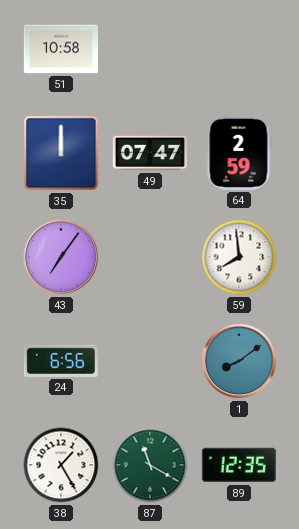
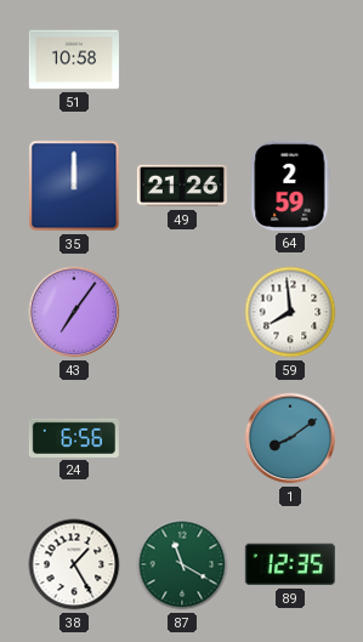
49: 07:47 -> 21:26 (182, 186)
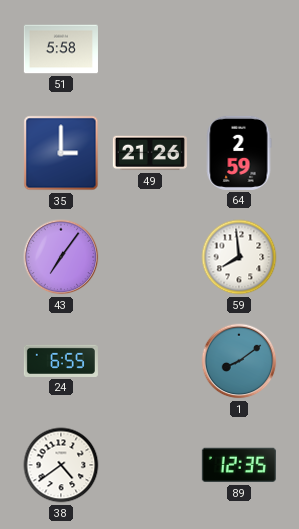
51: 10:58 -> 5:58 (61, 49)
35: 12:00 -> 3:00 (61, 153)
24: 6:56 -> 6:55 (61, 361)
38: 1:25 -> 4:39 (61, 465)
87: 11:20 -> none (182, 564)
